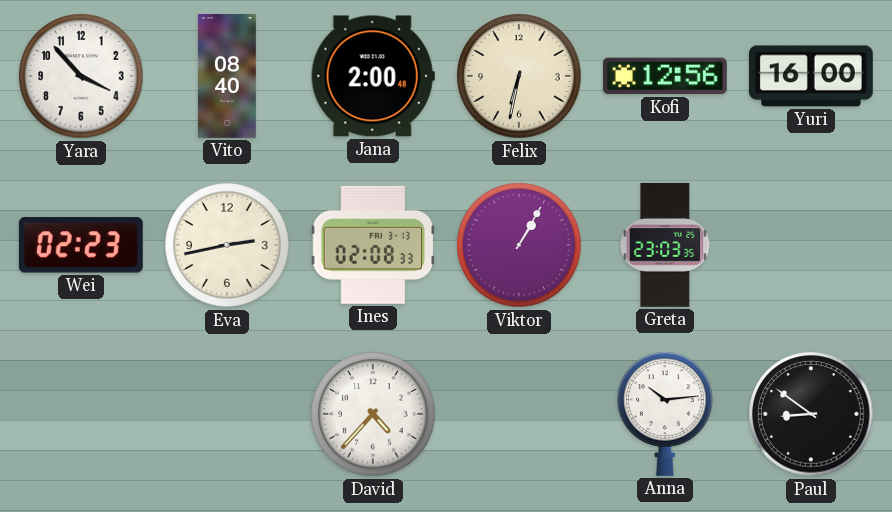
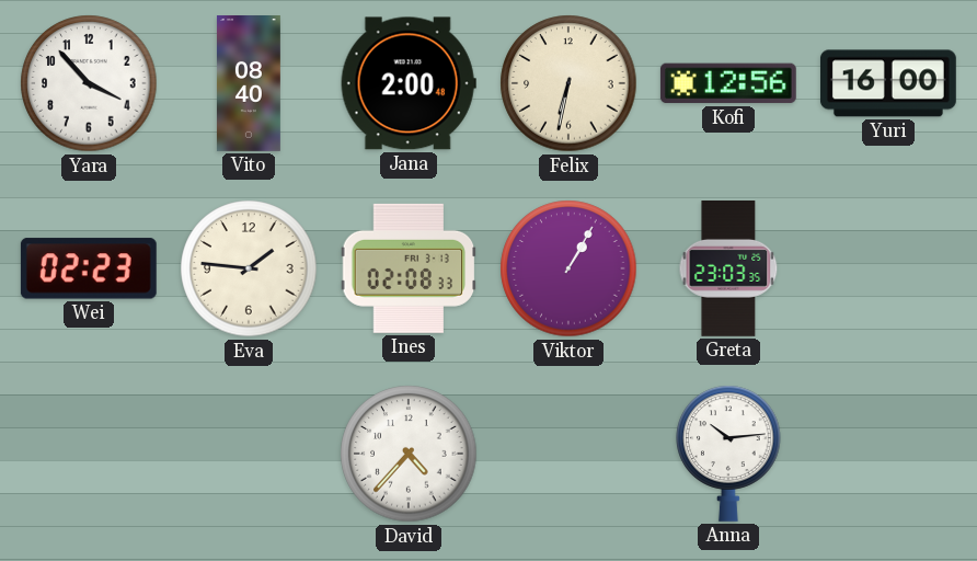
Eva: 2:43 -> 1:46 (249, 268)
Paul: 8:51 -> none (811, 414)
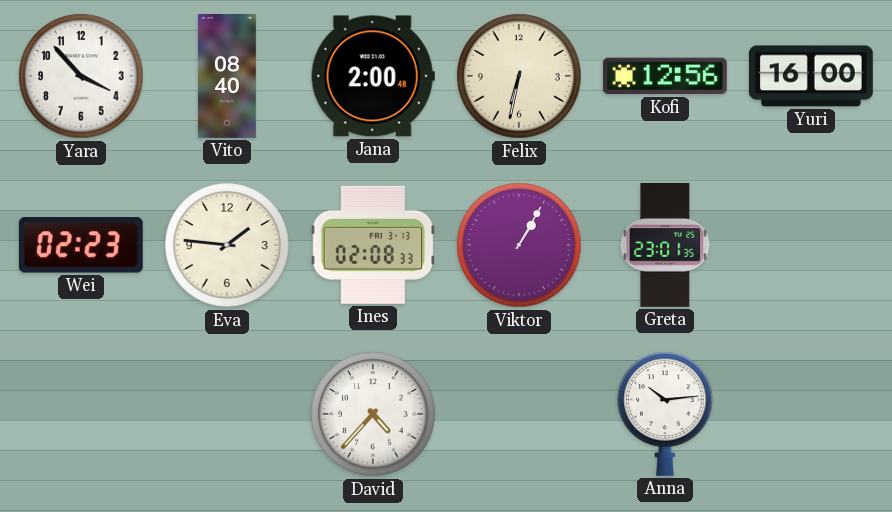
Greta: 23:03 -> 23:01 (665, 245)
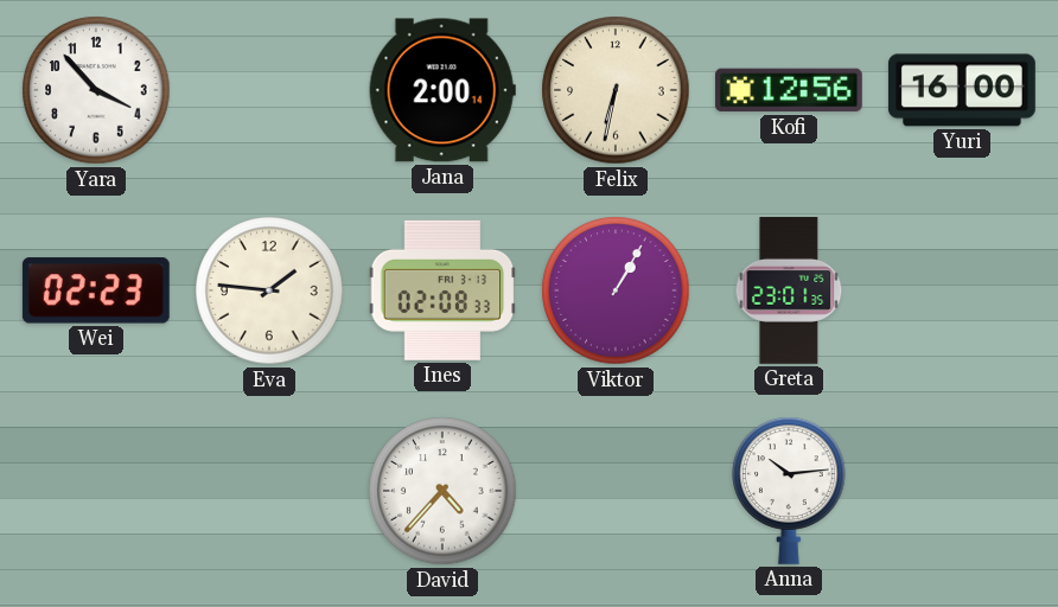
Vito: 08:40 -> none (227, 77)
Jana: 2:00:48 -> 2:00:14 (442, 90)
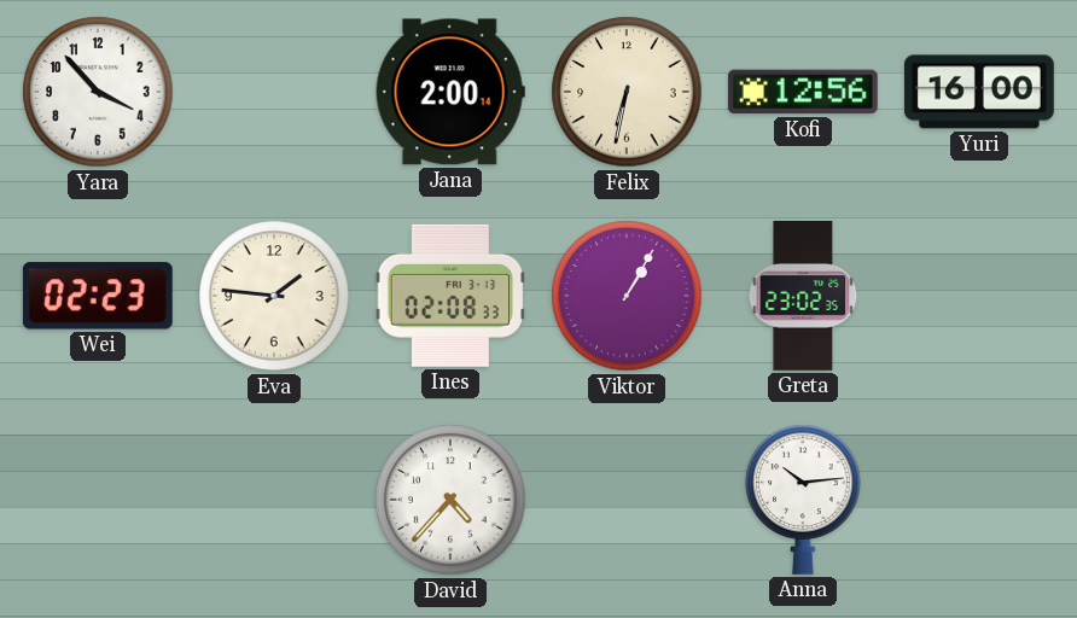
Greta: 23:01 -> 23:02 (803, 296)
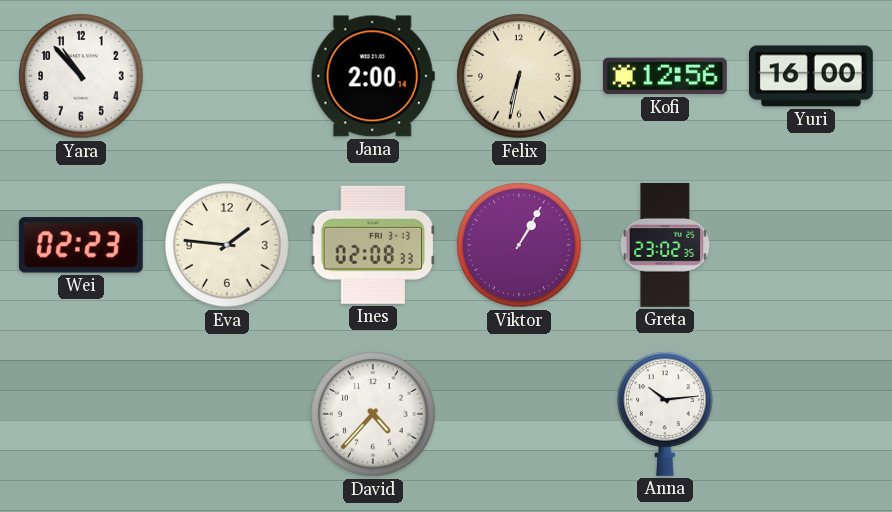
Yara: 3:53 -> 10:53 (81, 76)
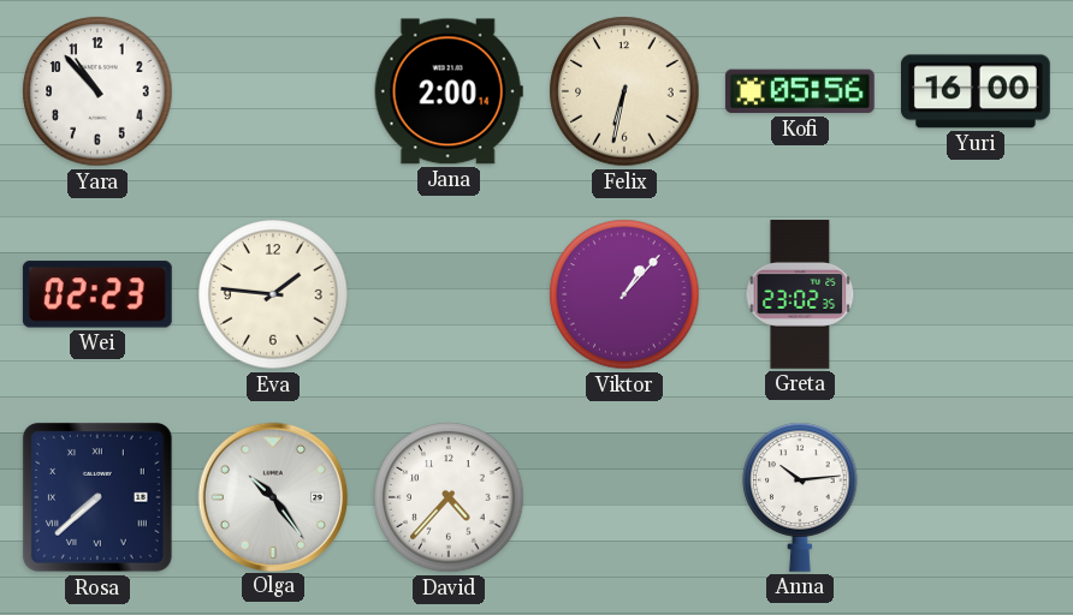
Kofi: 12:56 -> 05:56 (800, 91)
Ines: 02:08 -> none (373, 245)
Viktor: 1:05 -> 1:07 (624, 294)
Rosa: none -> 7:38 (97, 497)
Olga: none -> 10:24 (272, 496)
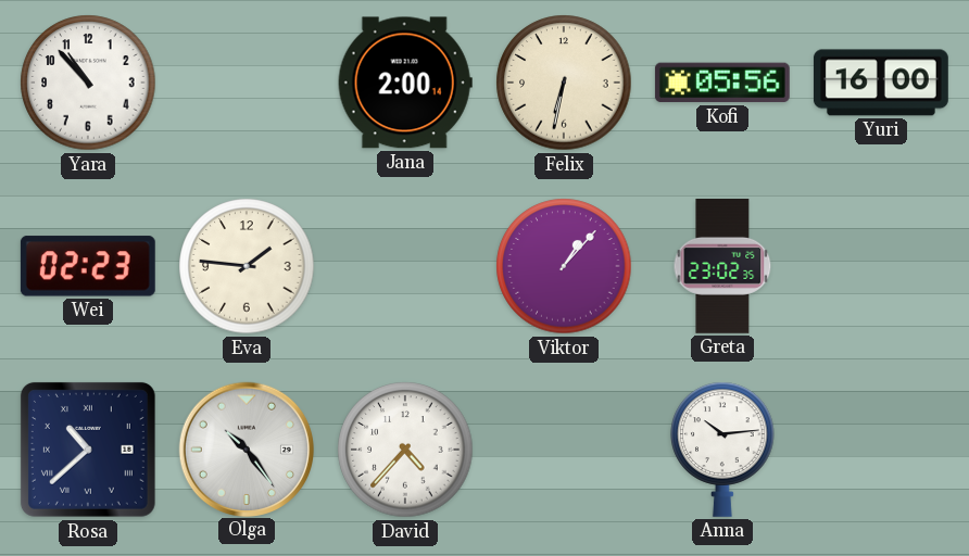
Rosa: 7:38 -> 10:38 (88, 450)
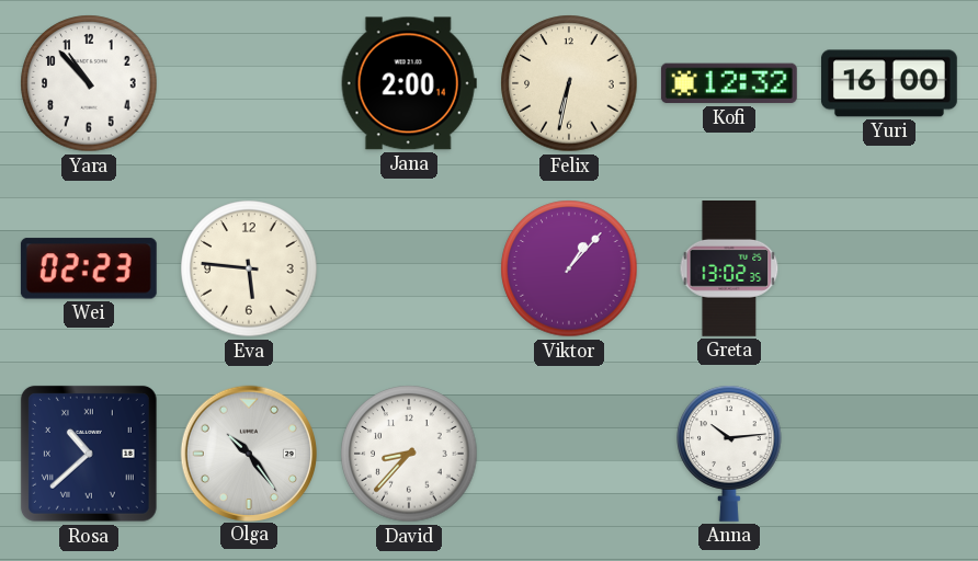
Kofi: 05:56 -> 12:32 (729, 83)
Eva: 1:46 -> 5:46 (249, 268)
Greta: 23:02 -> 13:02 (729, 268)
David: 4:37 -> 8:37 (409, 454)
